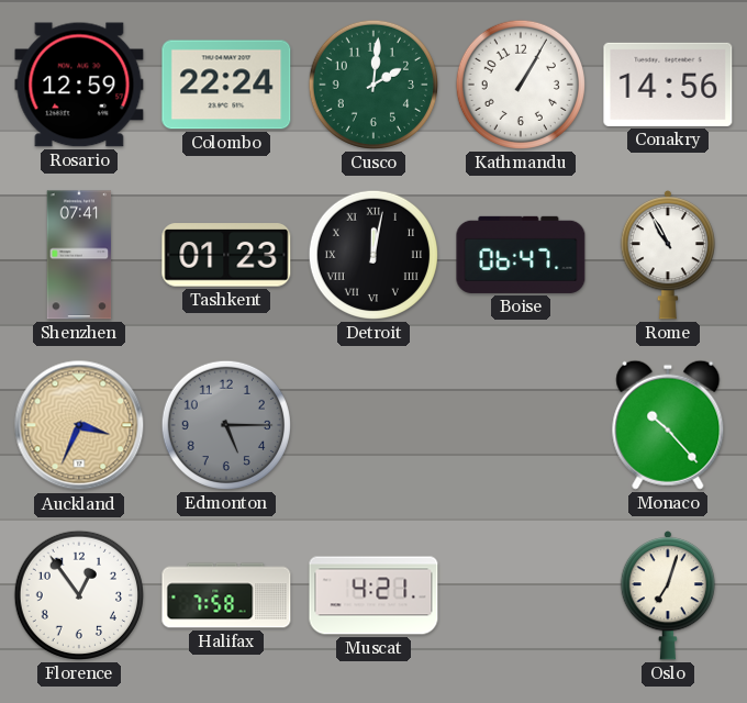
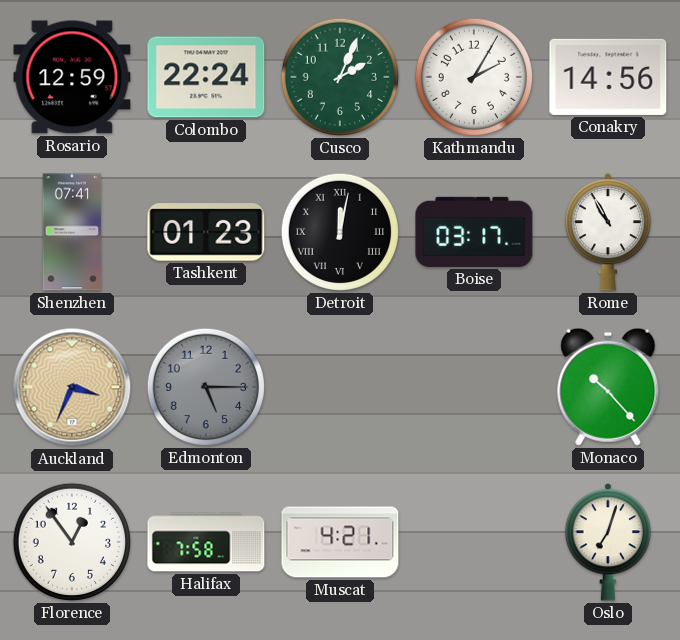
Cusco: 2:01 -> 2:04 (340, 77)
Kathmandu: 1:05 -> 2:05 (474, 77)
Boise: 06:47 -> 03:17 (474, 232)
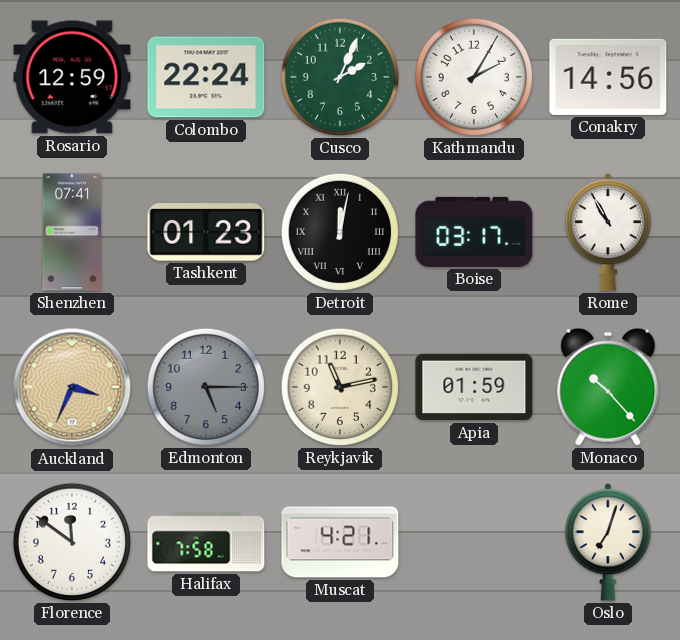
Reykjavik: none -> 11:13 (340, 387)
Apia: none -> 01:59 (474, 387)
Florence: 12:54 -> 11:51 (72, 542)
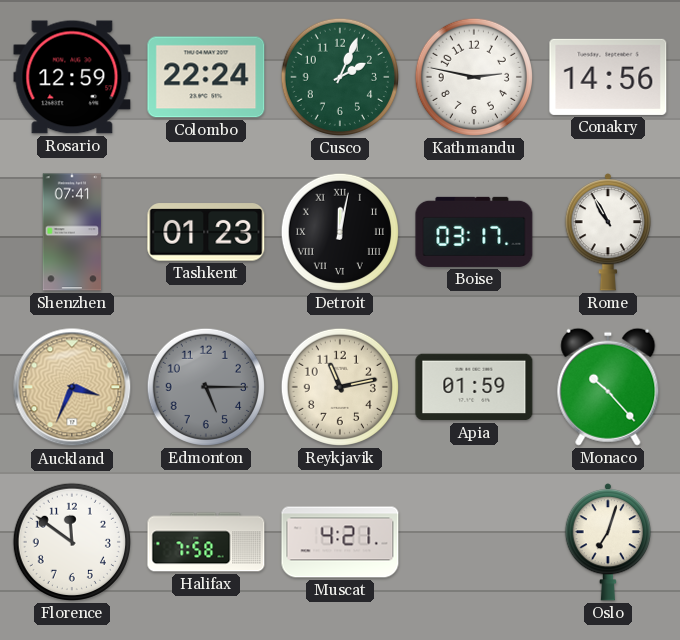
Kathmandu: 2:05 -> 2:47 (474, 77)
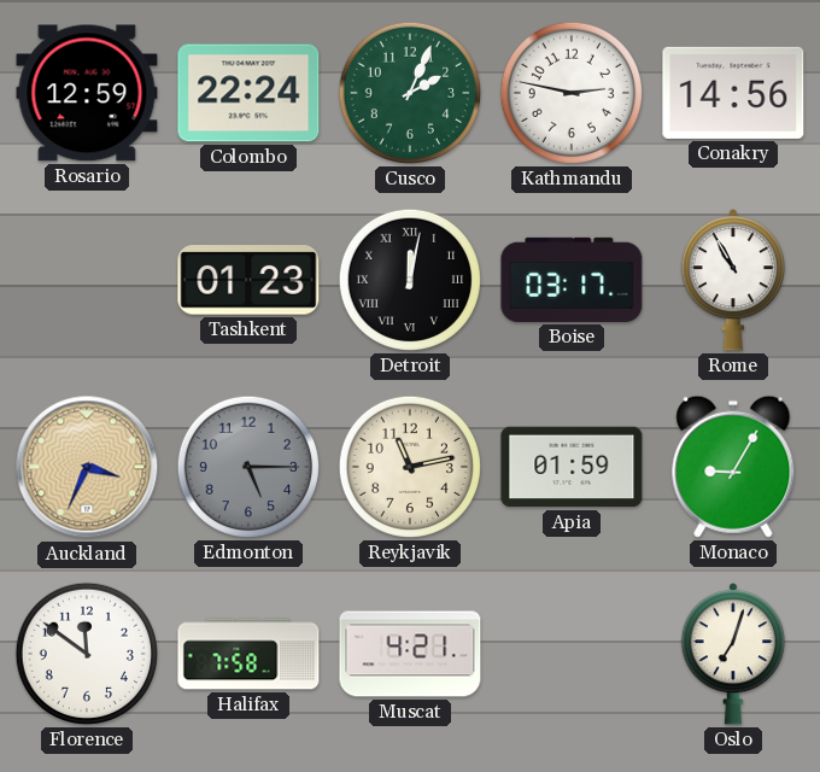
Shenzhen: 07:41 -> none (72, 232)
Monaco: 10:23 -> 9:05 (733, 467)
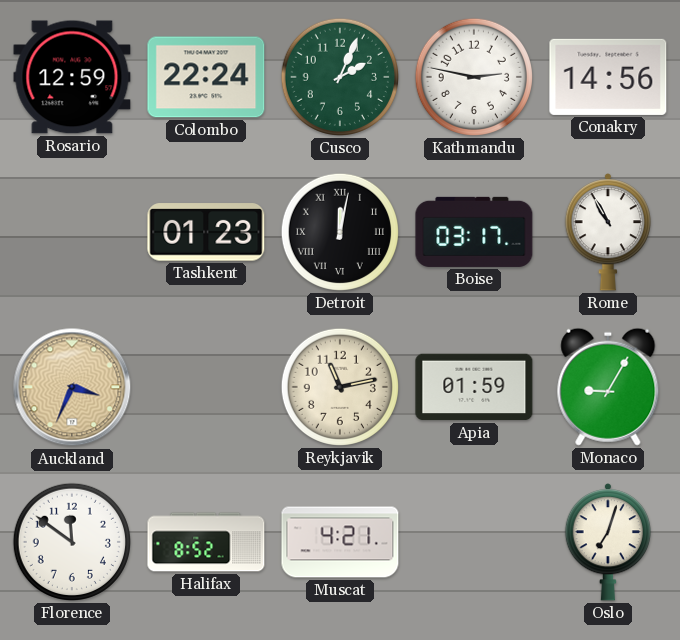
Edmonton: 5:15 -> none (248, 467)
Halifax: 7:58 -> 8:52 (206, 542)
